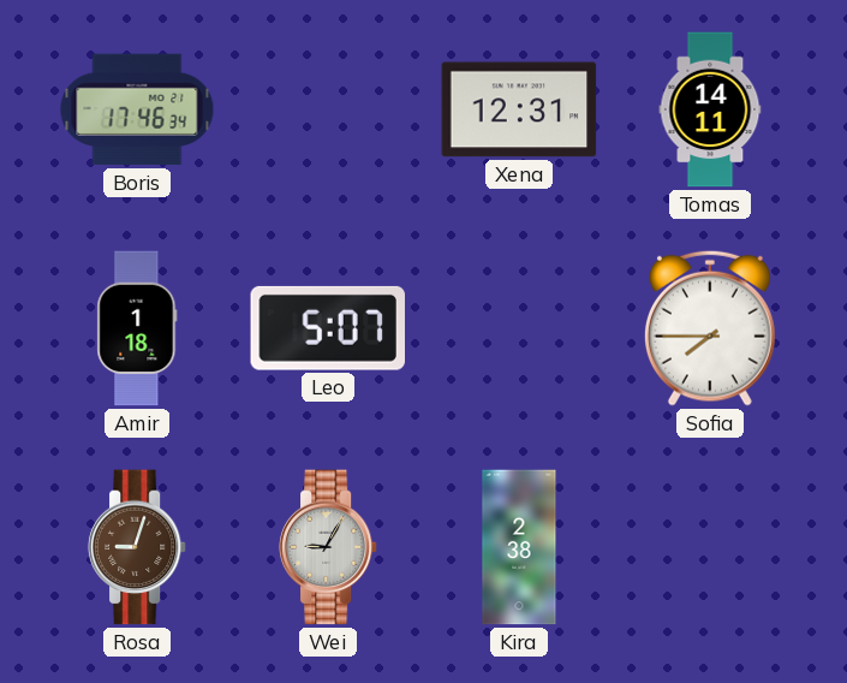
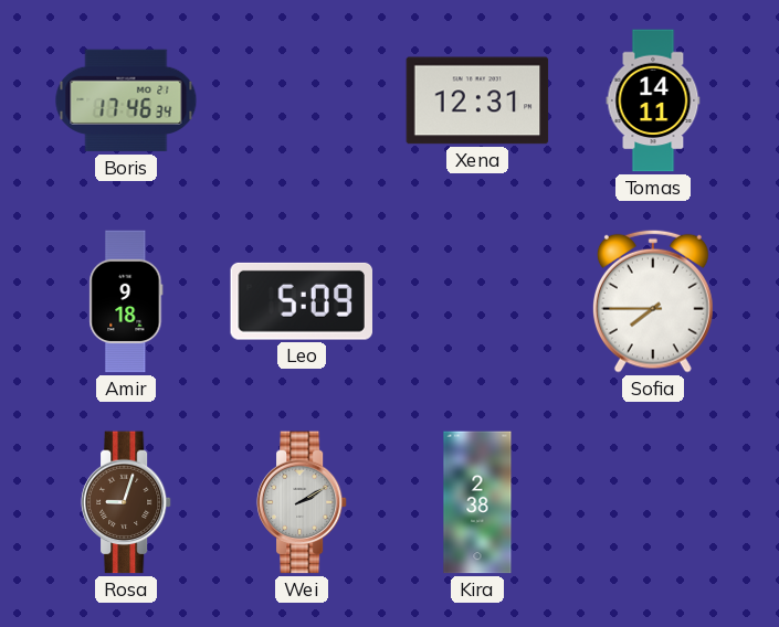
Amir: 1:18 -> 9:18 (126, 301)
Leo: 5:07 -> 5:09 (301, 301)
Wei: 9:05 -> 2:10 (302, 502)
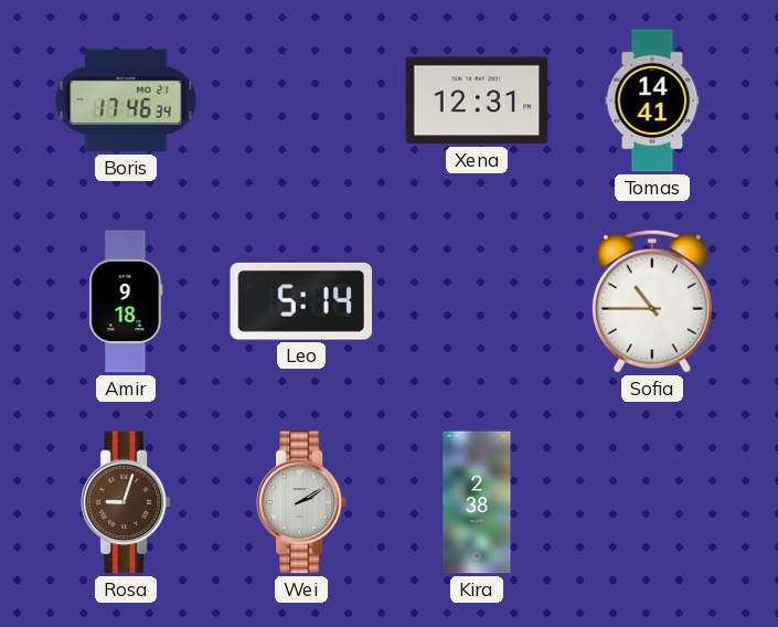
Tomas: 14:11 -> 14:41 (652, 100)
Leo: 5:09 -> 5:14 (300, 301)
Sofia: 7:45 -> 10:45 (652, 301)
